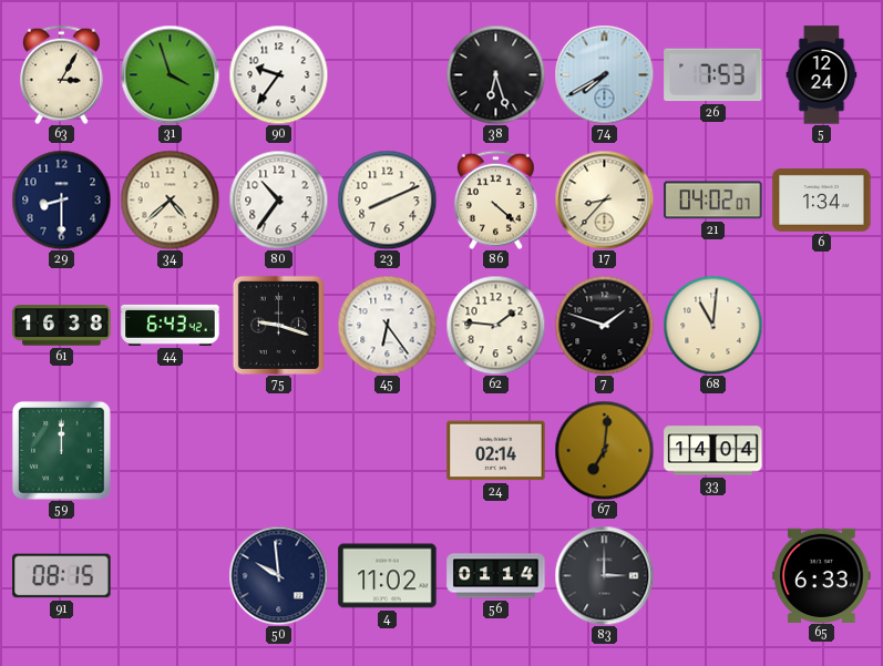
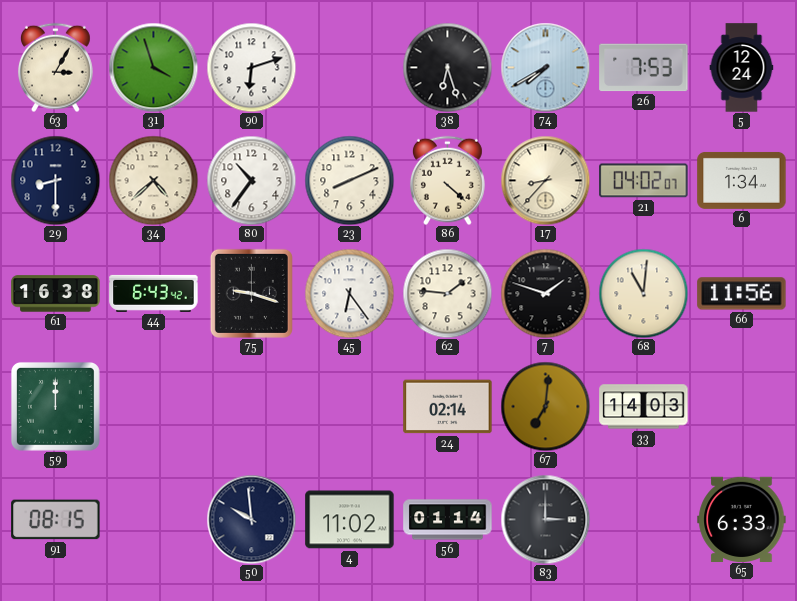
90: 9:36 -> 6:12 (251, 67)
66: none -> 11:56 (742, 294)
33: 14:04 -> 14:03 (644, 407)
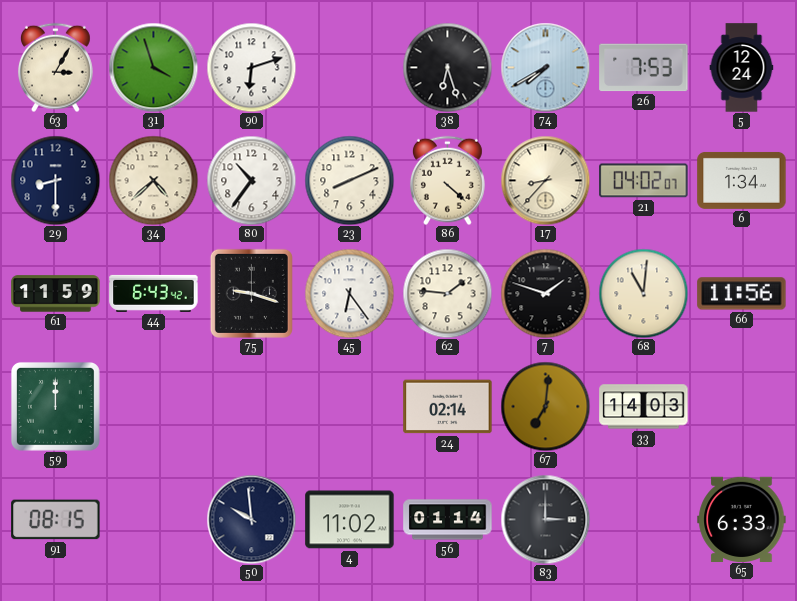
61: 16:38 -> 11:59 (56, 294)
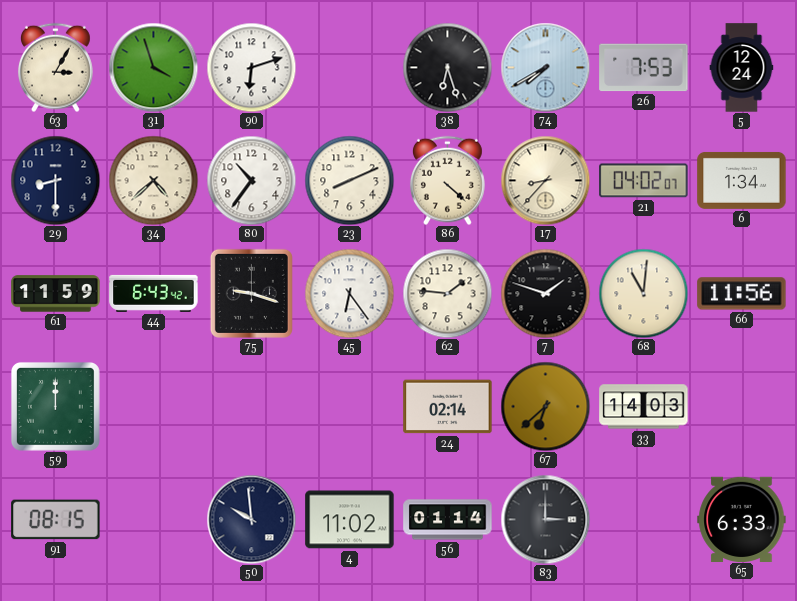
67: 7:01 -> 6:38 (545, 406)
